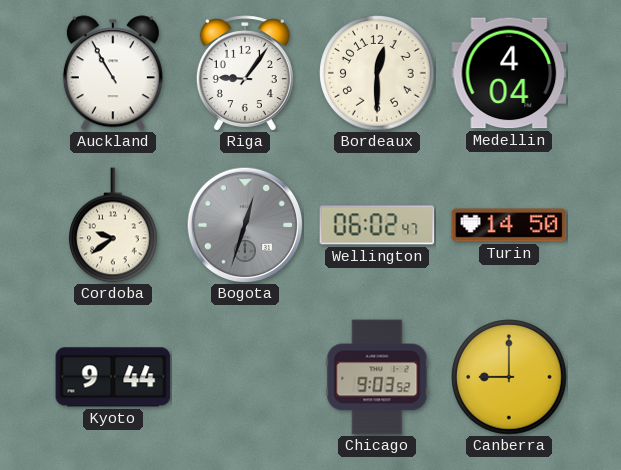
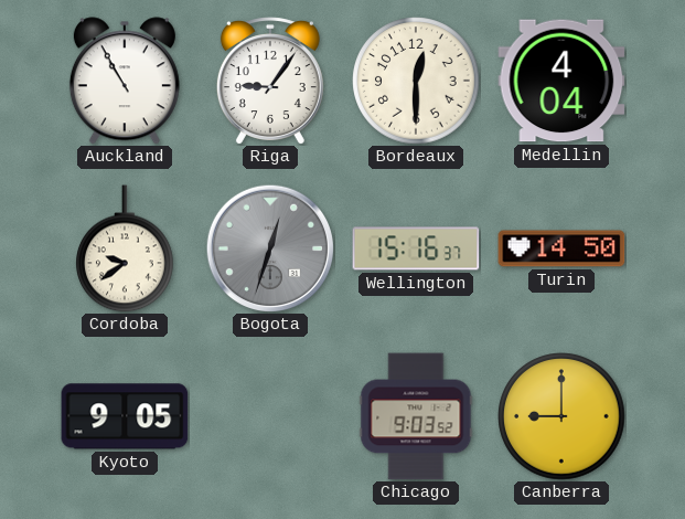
Wellington: 06:02 -> 15:16 (416, 248)
Kyoto: 9:44 -> 9:05 (125, 416)
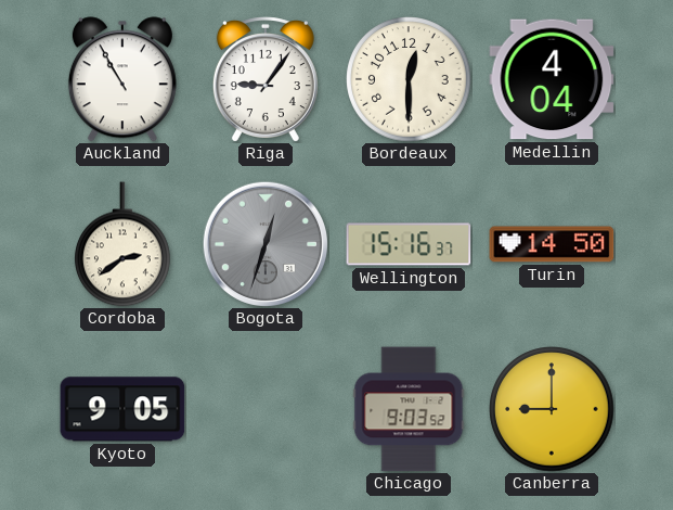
Cordoba: 9:39 -> 2:39 (124, 244)
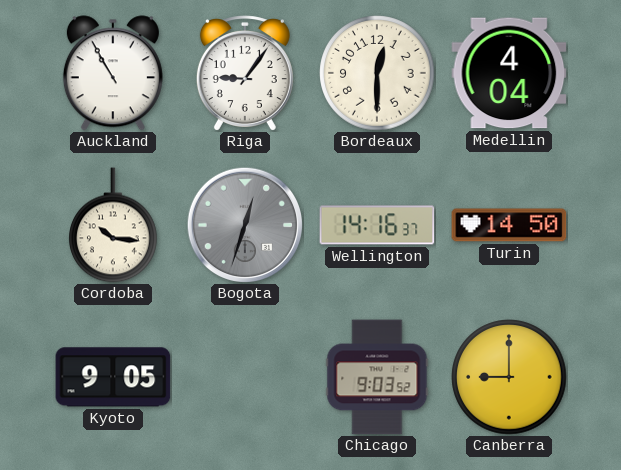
Cordoba: 2:39 -> 10:16 (114, 225)
Wellington: 15:16 -> 14:16 (377, 225)
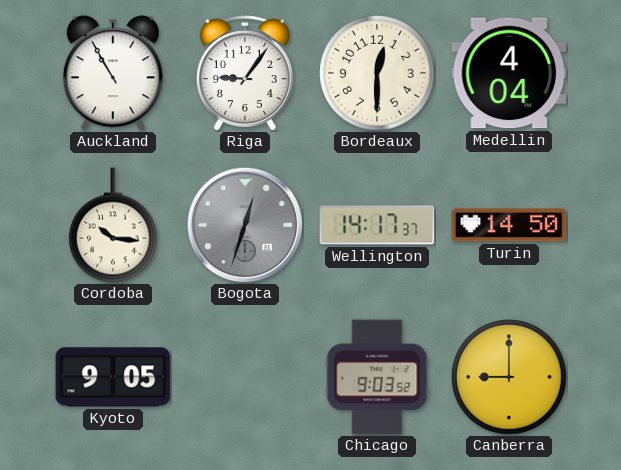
Wellington: 14:16 -> 14:17 (377, 225)
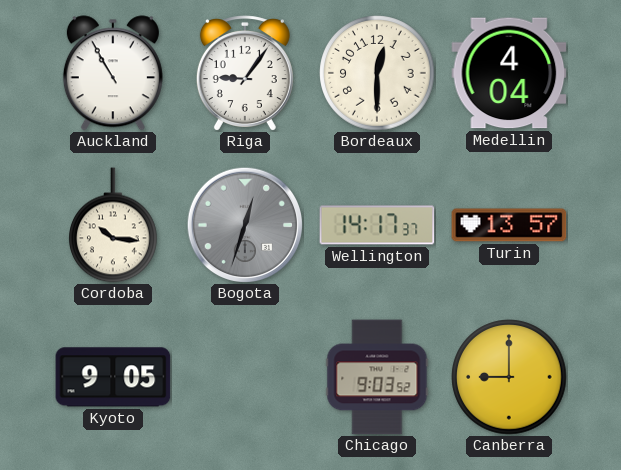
Turin: 14:50 -> 13:57 (509, 225)
